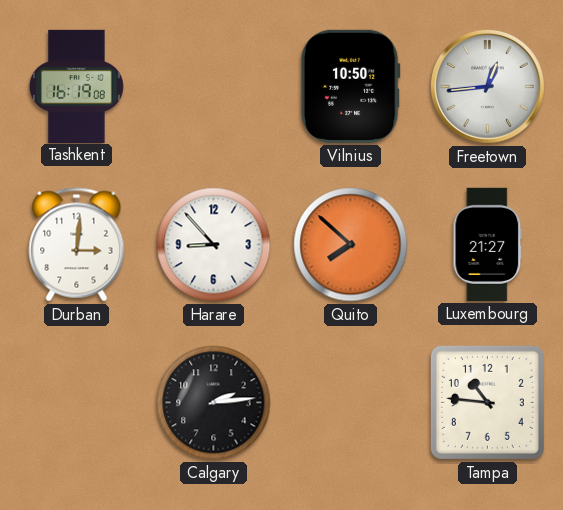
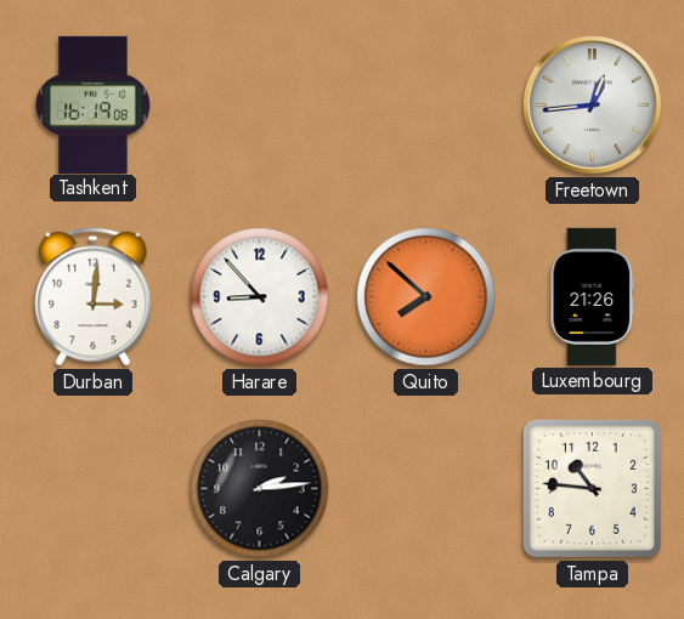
Vilnius: 10:50 -> none (350, 86)
Luxembourg: 21:27 -> 21:26 (593, 296)
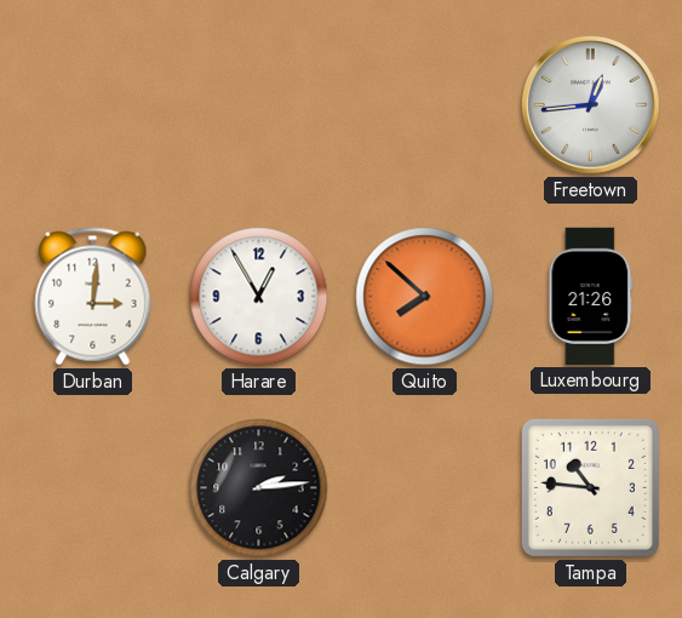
Tashkent: 16:19 -> none (94, 104)
Harare: 8:53 -> 12:55 (259, 297)
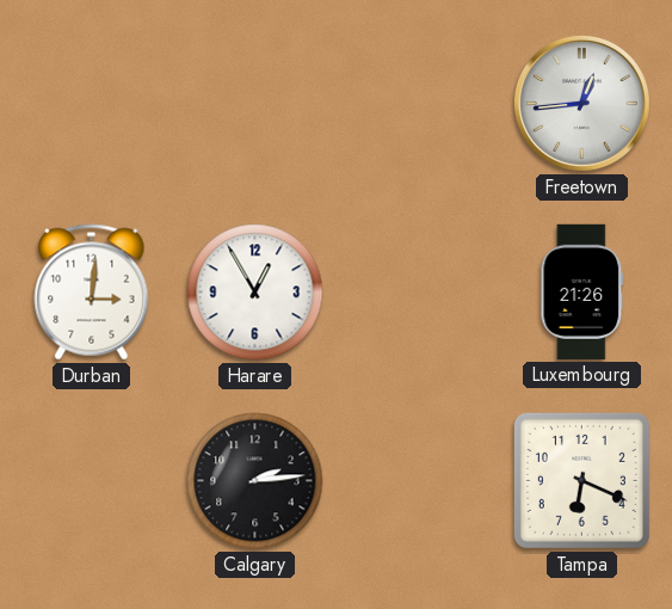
Quito: 7:52 -> none (425, 297)
Tampa: 10:46 -> 6:19 (581, 480)
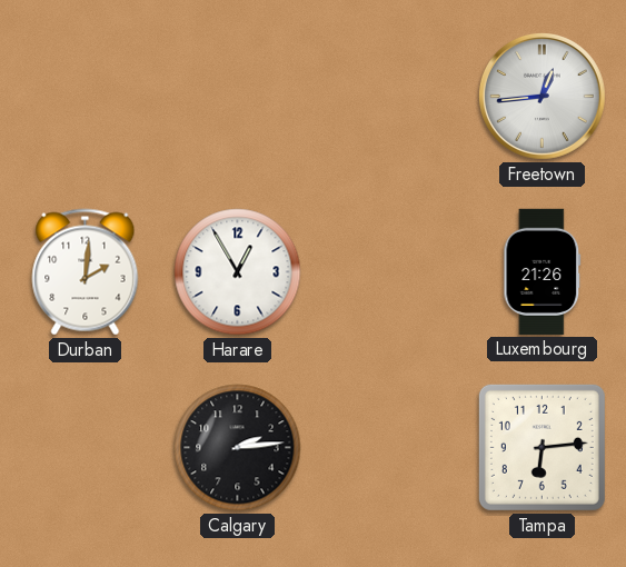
Durban: 3:01 -> 2:01 (86, 272)
Tampa: 6:19 -> 6:14 (541, 447)
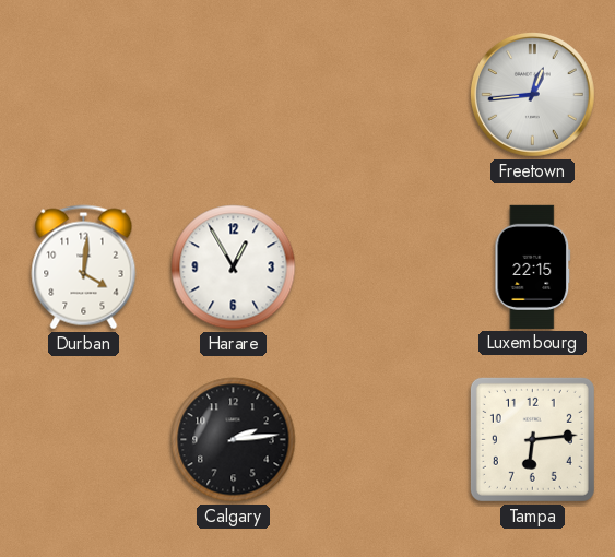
Durban: 2:01 -> 4:01 (84, 268)
Luxembourg: 21:26 -> 22:15 (533, 266)
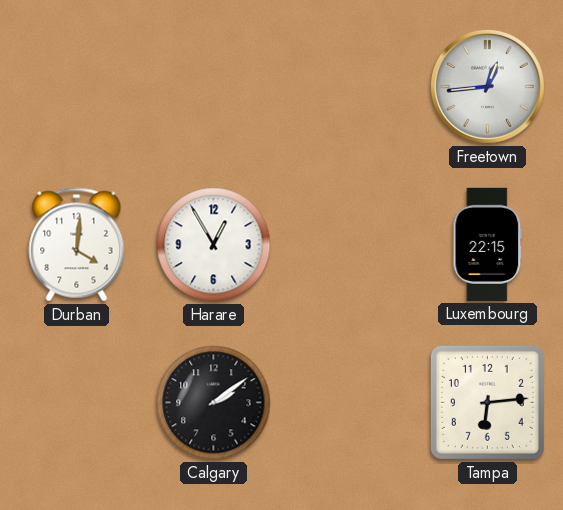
Calgary: 2:14 -> 2:09 (214, 403)
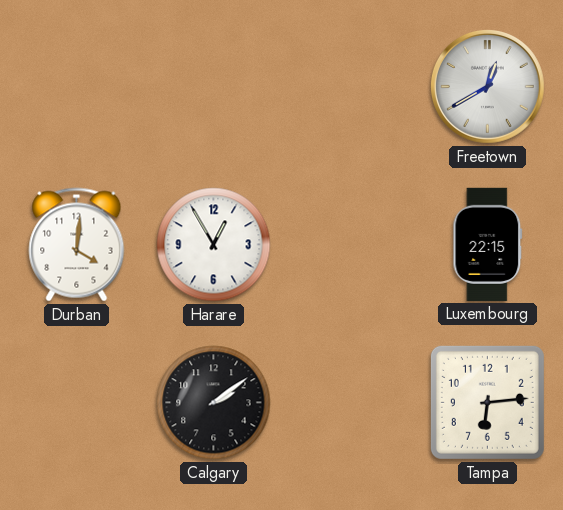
Freetown: 12:44 -> 12:40 (487, 86)
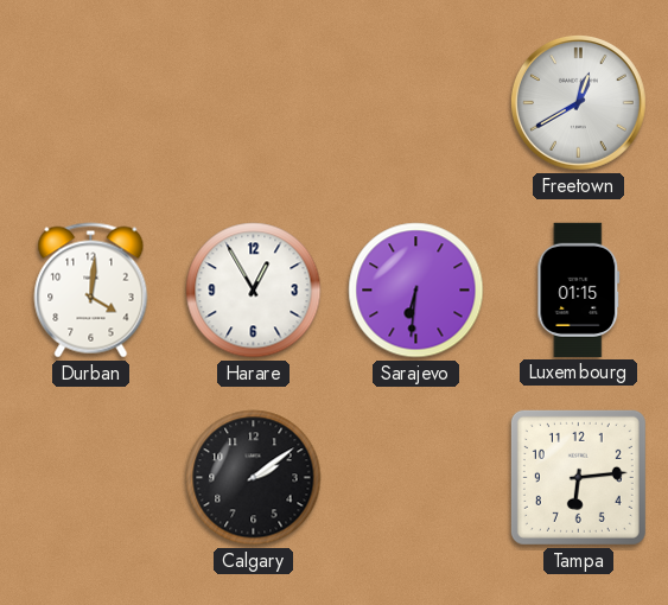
Sarajevo: none -> 6:31 (416, 291)
Luxembourg: 22:15 -> 01:15 (579, 289)
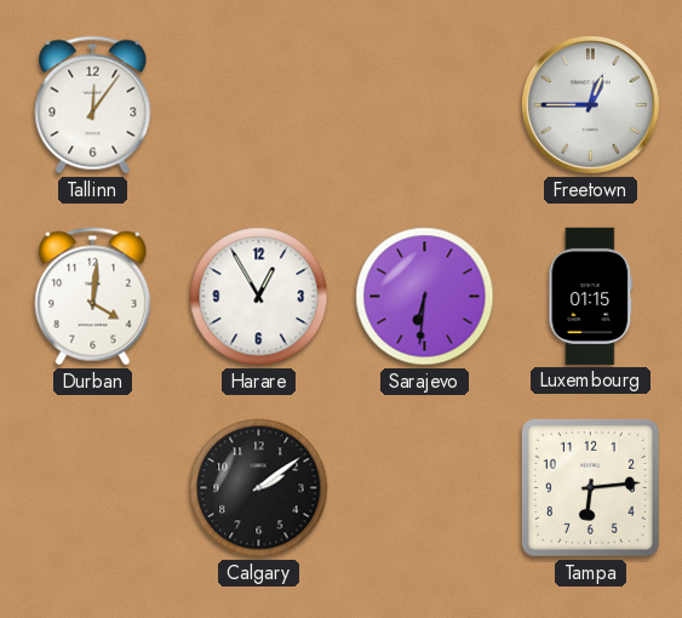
Tallinn: none -> 12:06 (93, 105)
Freetown: 12:40 -> 12:45 (590, 104)
